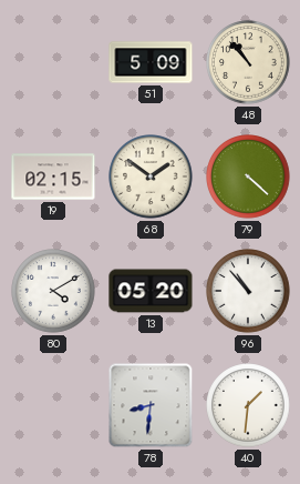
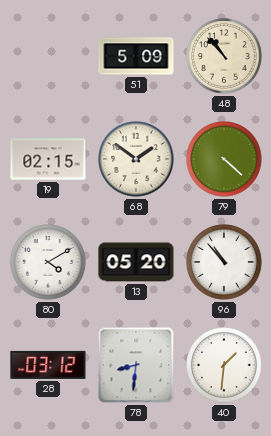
28: none -> 03:12 (48, 365)
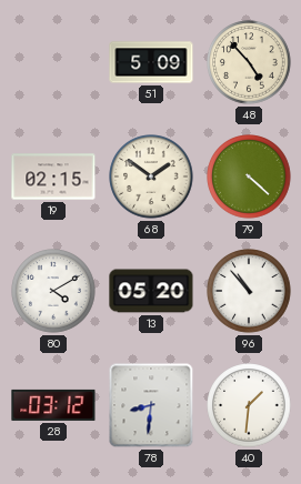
48: 10:53 -> 4:53 (249, 62)
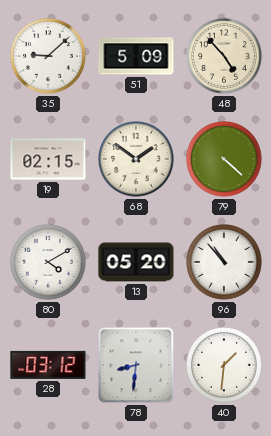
35: none -> 9:08 (48, 56)
